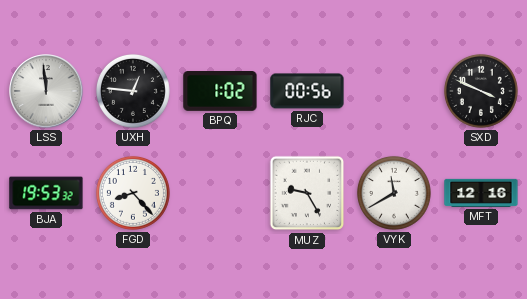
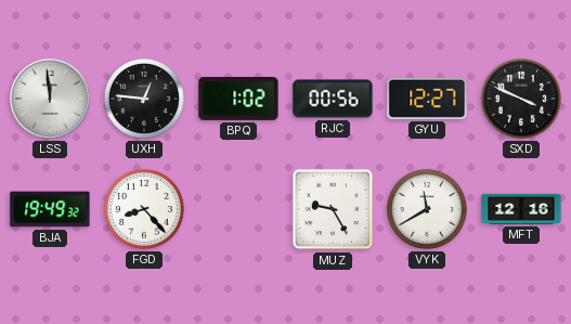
GYU: none -> 12:27 (427, 99)
BJA: 19:53 -> 19:49 (50, 209)
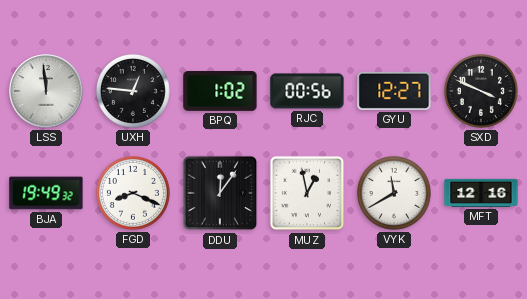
FGD: 8:23 -> 8:19 (133, 193)
DDU: none -> 12:06 (220, 193)
MUZ: 9:25 -> 12:58 (307, 193)
